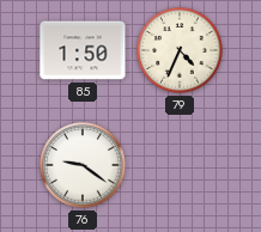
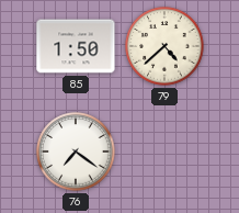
79: 4:34 -> 4:38 (164, 46)
76: 9:21 -> 7:21 (76, 152)
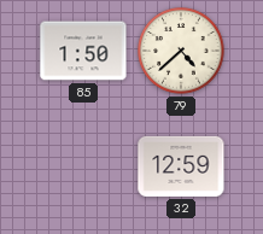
76: 7:21 -> none (76, 152)
32: none -> 12:59 (181, 166)
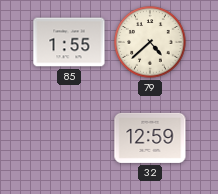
85: 1:50 -> 1:55 (69, 42)
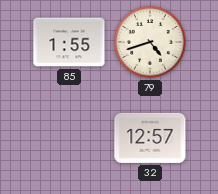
79: 4:38 -> 4:42 (150, 42)
32: 12:59 -> 12:57 (150, 138)
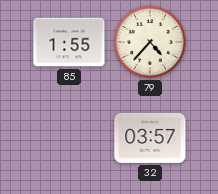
79: 4:42 -> 4:37 (150, 42)
32: 12:57 -> 03:57 (150, 138)
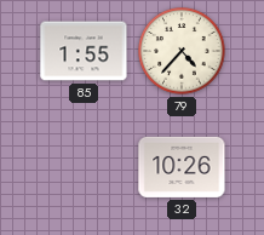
32: 03:57 -> 10:26 (182, 167)
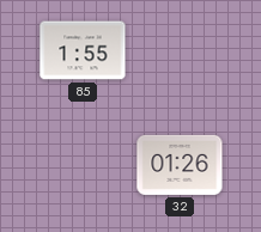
79: 4:37 -> none (182, 51)
32: 10:26 -> 01:26 (180, 165)
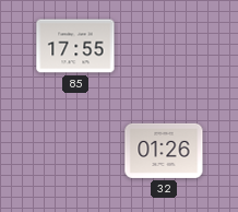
85: 1:55 -> 17:55 (75, 46)
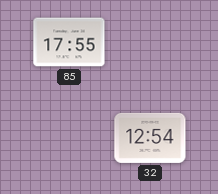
32: 01:26 -> 12:54 (150, 138)
